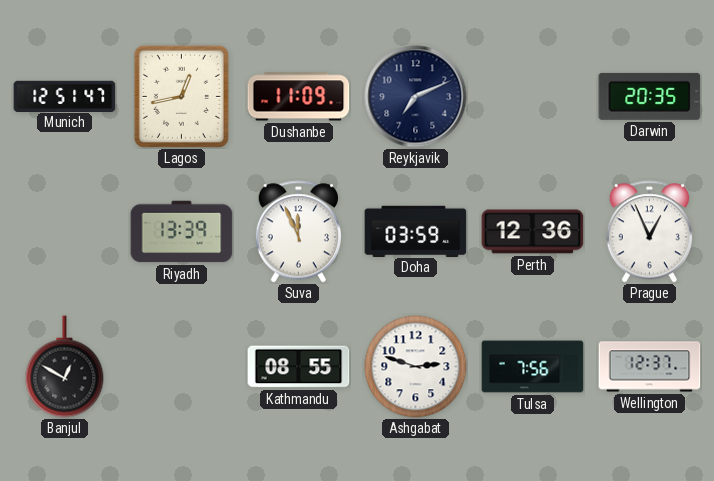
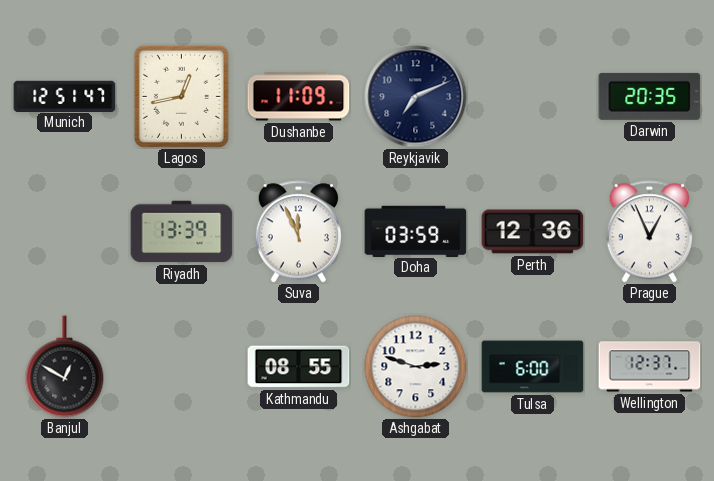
Tulsa: 7:56 -> 6:00 (533, 367)
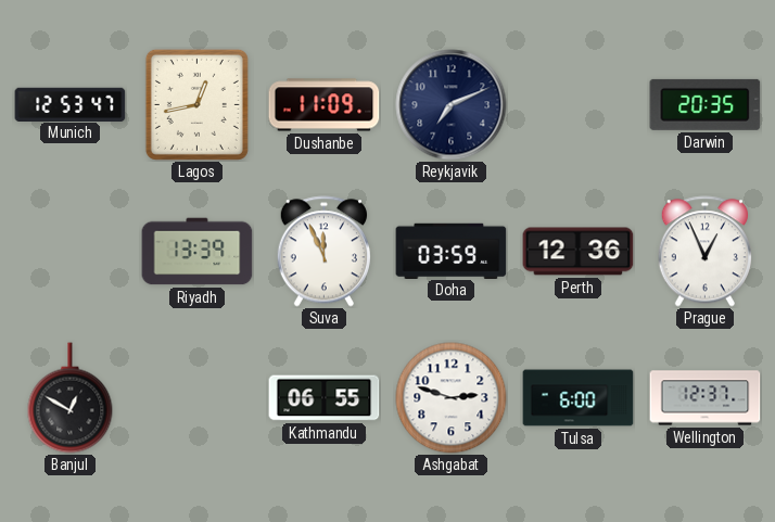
Munich: 12:51 -> 12:53 (71, 104)
Kathmandu: 08:55 -> 06:55 (325, 398)
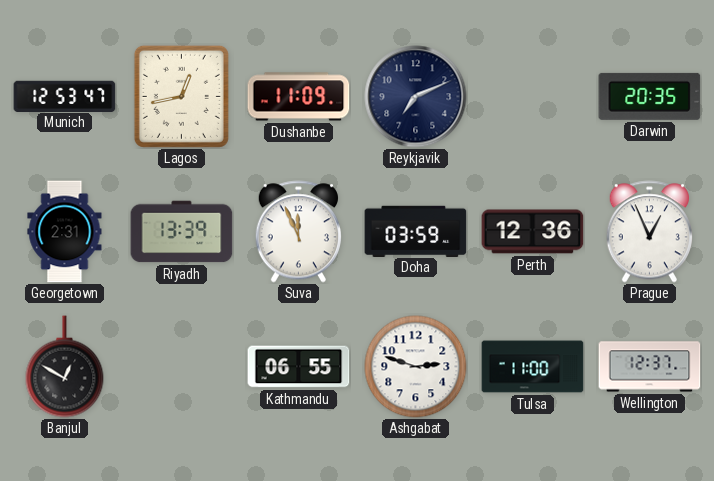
Georgetown: none -> 2:31 (65, 232)
Tulsa: 6:00 -> 11:00 (533, 367)
